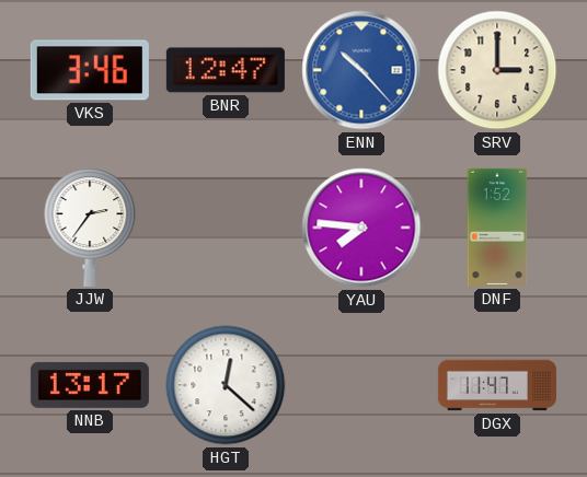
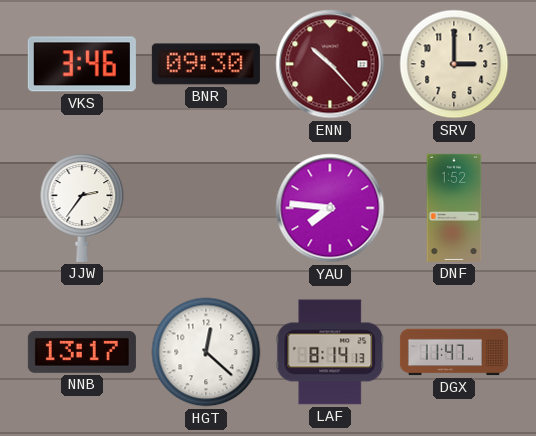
BNR: 12:47 -> 09:30 (206, 64)
ENN dial: blue -> burgundy (330, 64)
LAF: none -> 8:14 (330, 352)
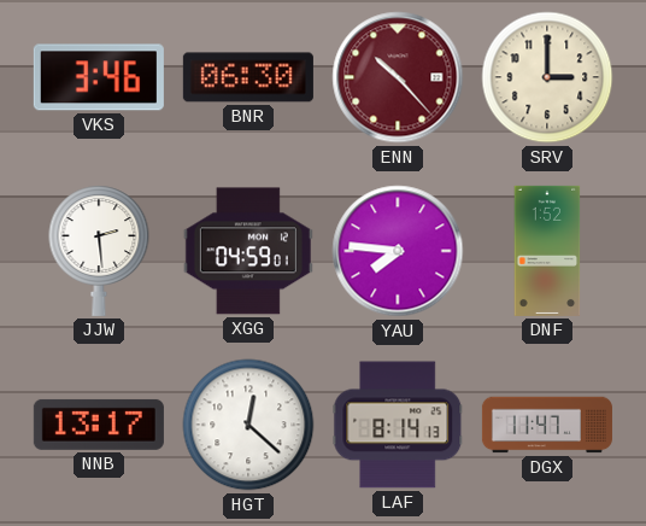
BNR: 09:30 -> 06:30 (248, 77)
JJW: 2:36 -> 2:29 (99, 251)
XGG: none -> 04:59 (248, 251)
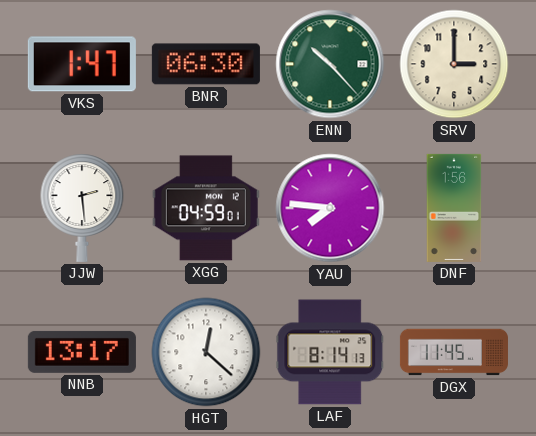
VKS: 3:46 -> 1:47 (82, 64)
ENN dial: burgundy -> green (330, 64)
DNF: 1:52 -> 1:56 (454, 208)
DGX: 11:47 -> 11:45 (454, 352)
